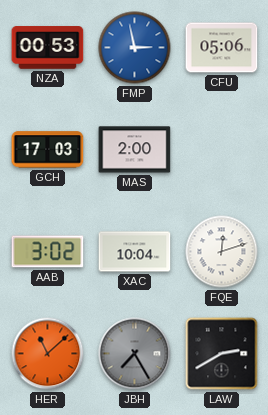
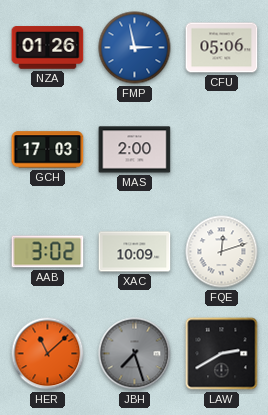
NZA: 00:53 -> 01:26 (48, 48)
XAC: 10:04 -> 10:09 (135, 252)
JBH: 7:25 -> 7:27 (135, 354)
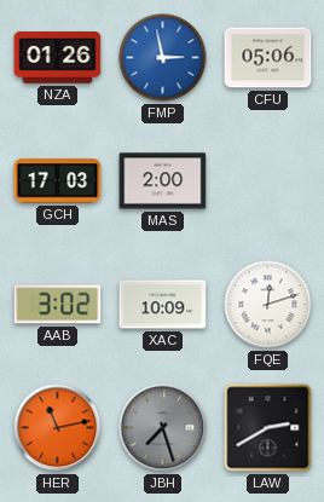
HER: 11:08 -> 11:13 (58, 428)
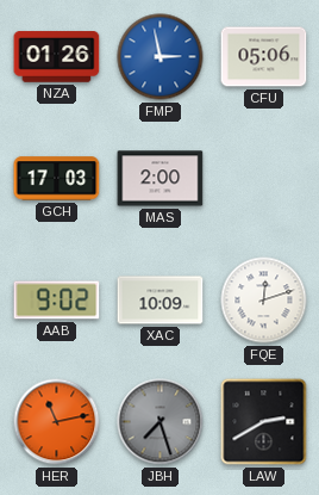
AAB: 3:02 -> 9:02 (57, 301)
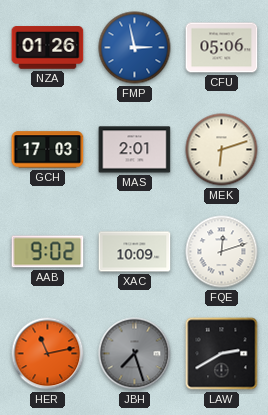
MAS: 2:00 -> 2:01 (135, 150)
MEK: none -> 6:12 (222, 150)
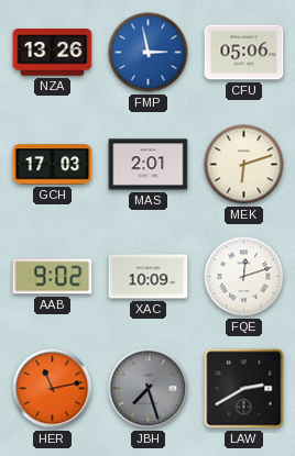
NZA: 01:26 -> 13:26 (53, 53)
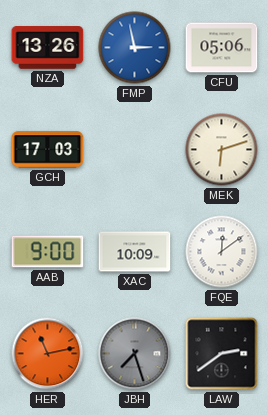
MAS: 2:01 -> none (149, 165)
AAB: 9:02 -> 9:00 (48, 252)
FQE: 12:12 -> 12:09 (222, 252)
LAW: 2:40 -> 2:39 (222, 354)
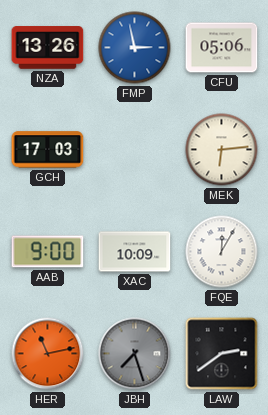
MEK: 6:12 -> 6:14 (222, 150)
FQE: 12:09 -> 12:05 (222, 252)
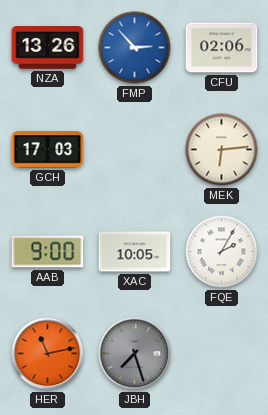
FMP: 2:58 -> 2:53 (135, 48)
CFU: 05:06 -> 02:06 (222, 48)
XAC: 10:09 -> 10:05 (135, 252)
FQE: 12:05 -> 2:05 (222, 252)
LAW: 2:39 -> none (222, 354)
